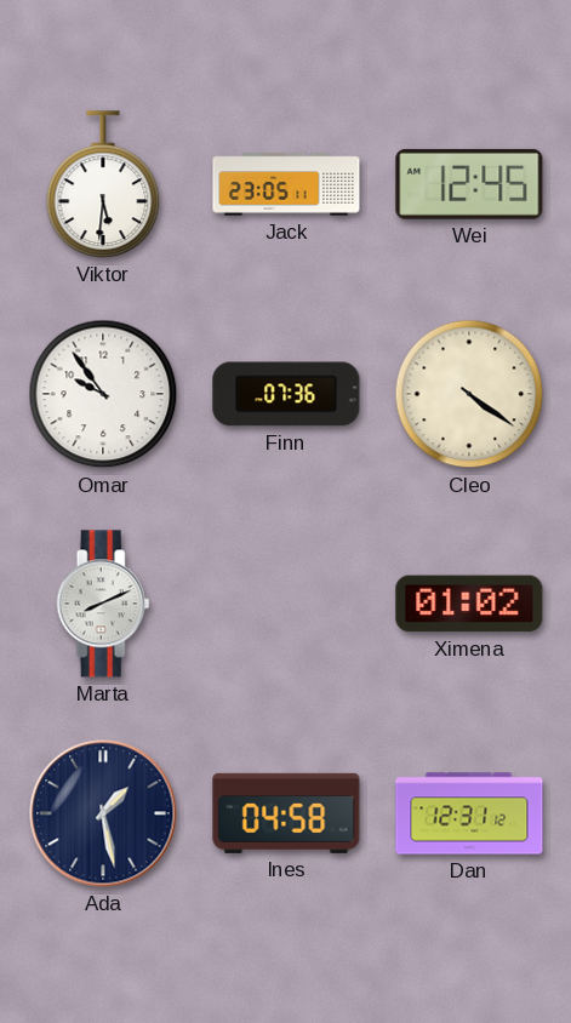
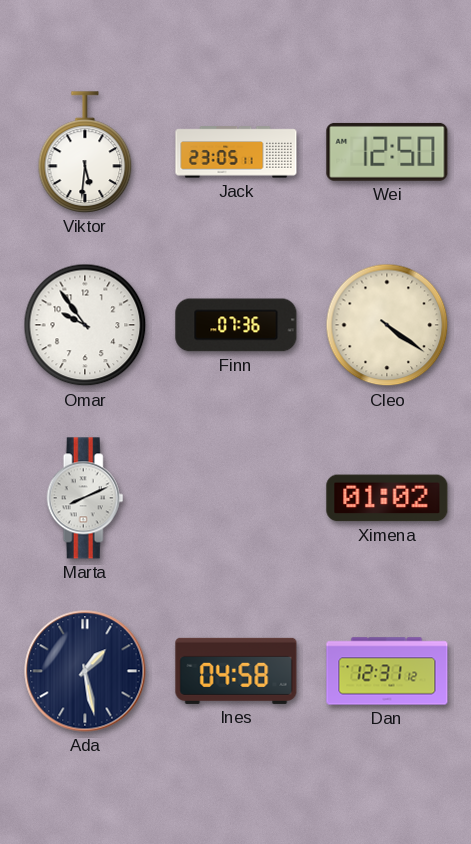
Wei: 12:45 -> 12:50 (387, 152)
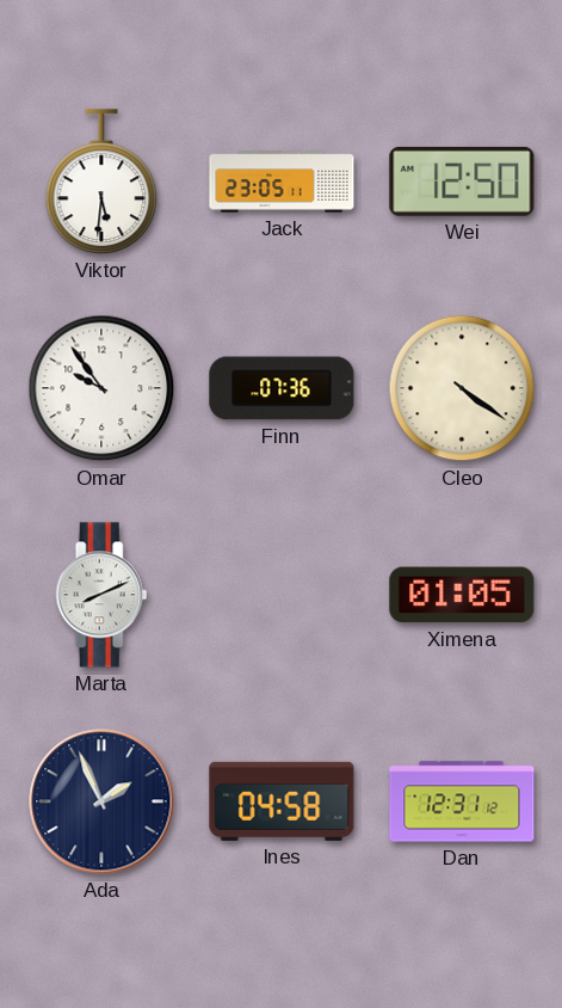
Ximena: 01:02 -> 01:05 (462, 595)
Ada: 1:28 -> 1:56 (101, 801)
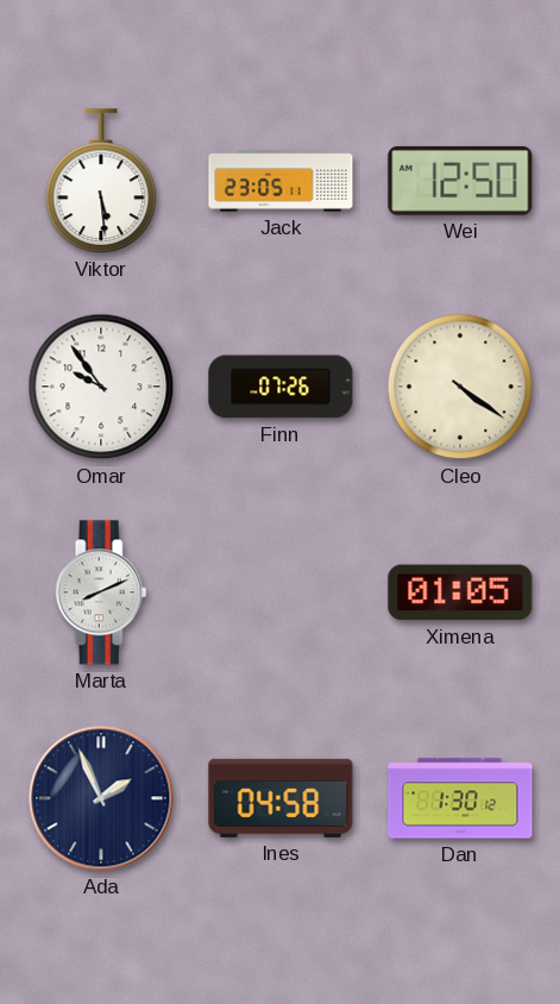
Viktor: 5:31 -> 5:29 (101, 181)
Finn: 07:36 -> 07:26 (281, 387)
Dan: 12:31 -> 1:30 (460, 798)
